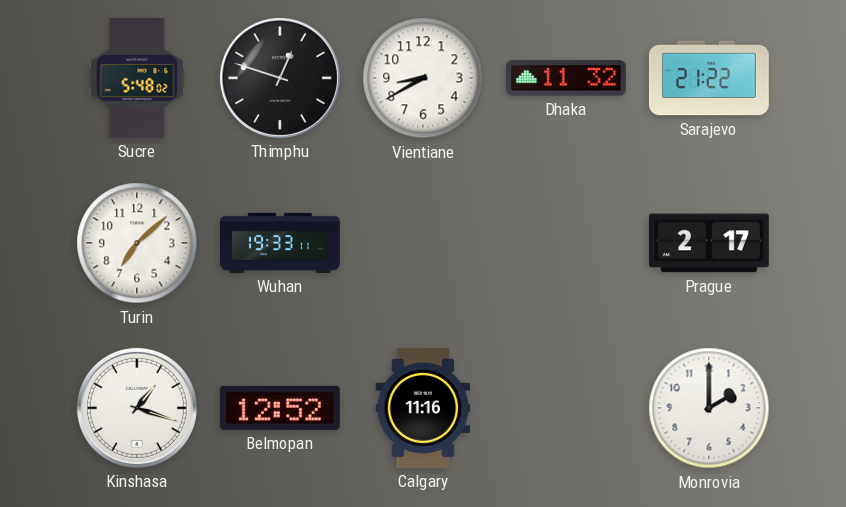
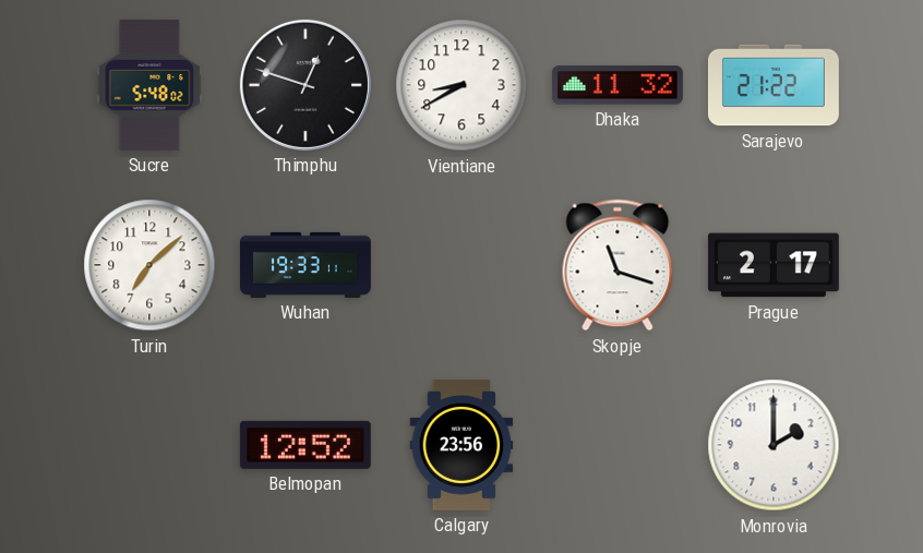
Skopje: none -> 11:18 (618, 265)
Kinshasa: 1:18 -> none (137, 408)
Calgary: 11:16 -> 23:56 (461, 445)
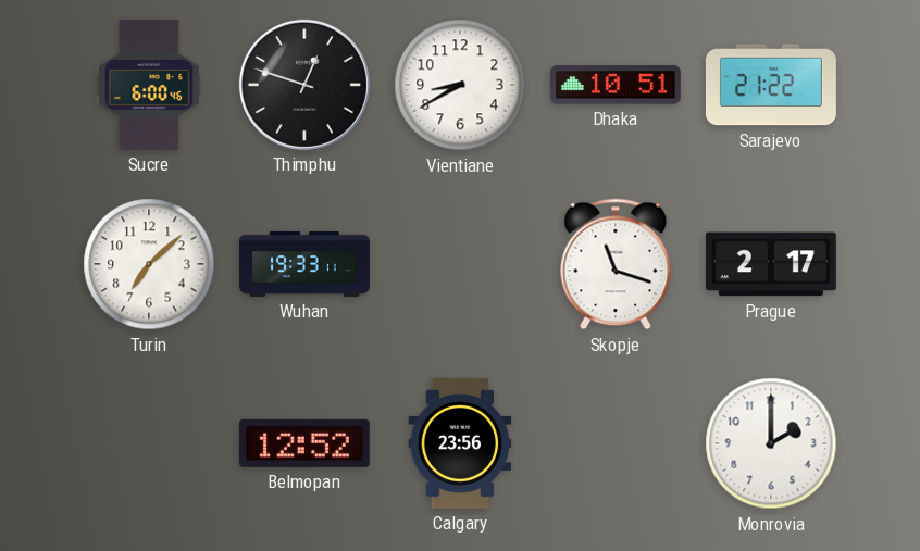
Sucre: 5:48 -> 6:00 (149, 85)
Dhaka: 11:32 -> 10:51 (616, 85)
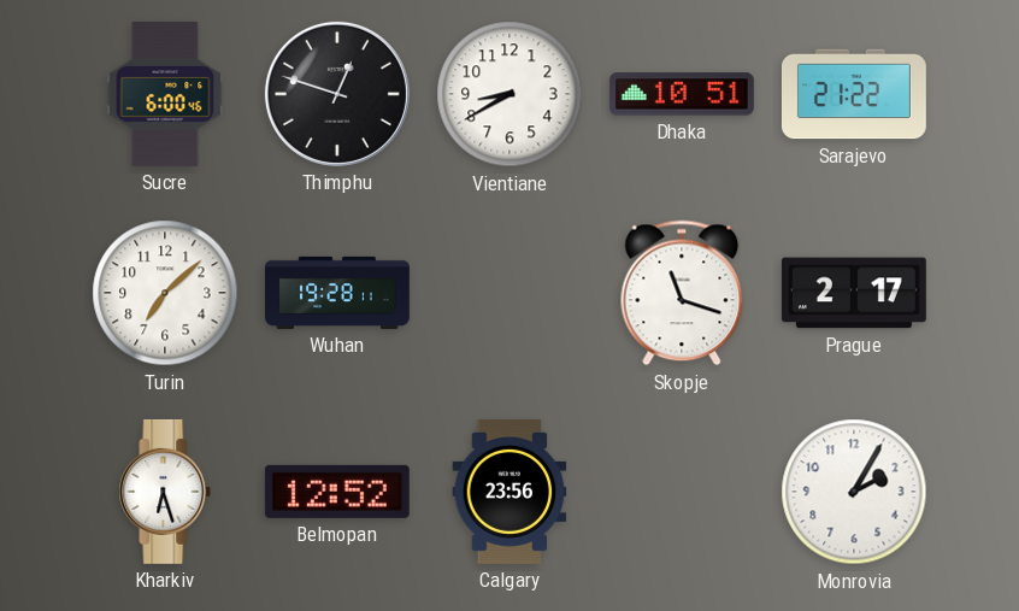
Wuhan: 19:33 -> 19:28 (338, 293)
Kharkiv: none -> 6:27 (165, 492)
Monrovia: 2:00 -> 2:05 (854, 492)
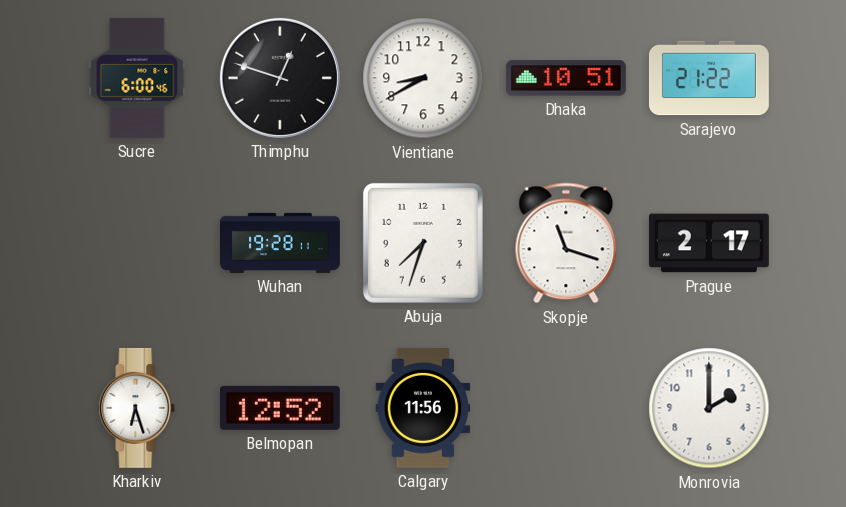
Turin: 7:08 -> none (165, 293)
Abuja: none -> 7:33 (423, 243)
Calgary: 23:56 -> 11:56 (423, 408)
Monrovia: 2:05 -> 2:00 (709, 408)
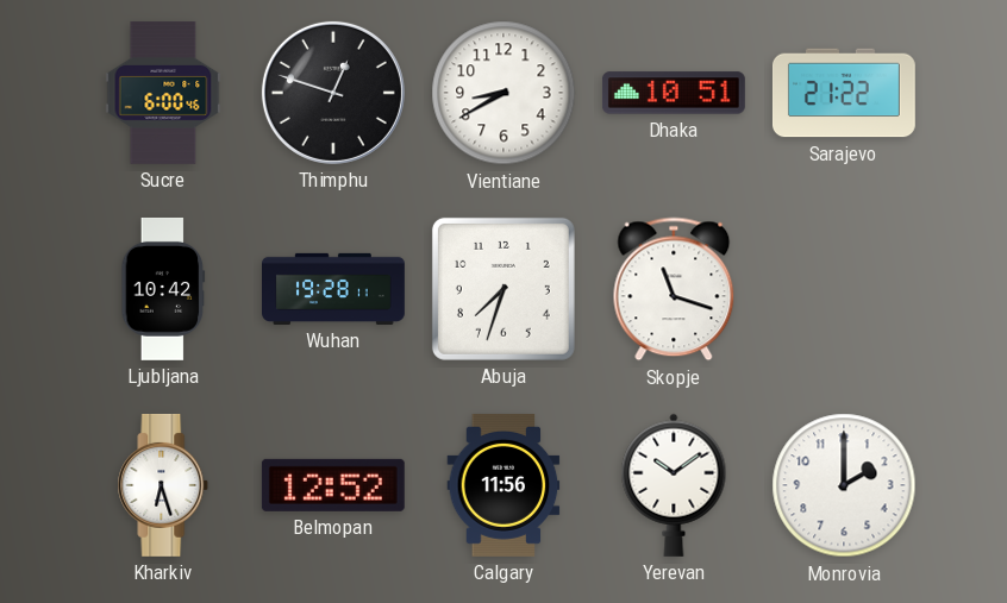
Ljubljana: none -> 10:42 (163, 289)
Prague: 2:17 -> none (709, 243)
Yerevan: none -> 10:09 (674, 485)
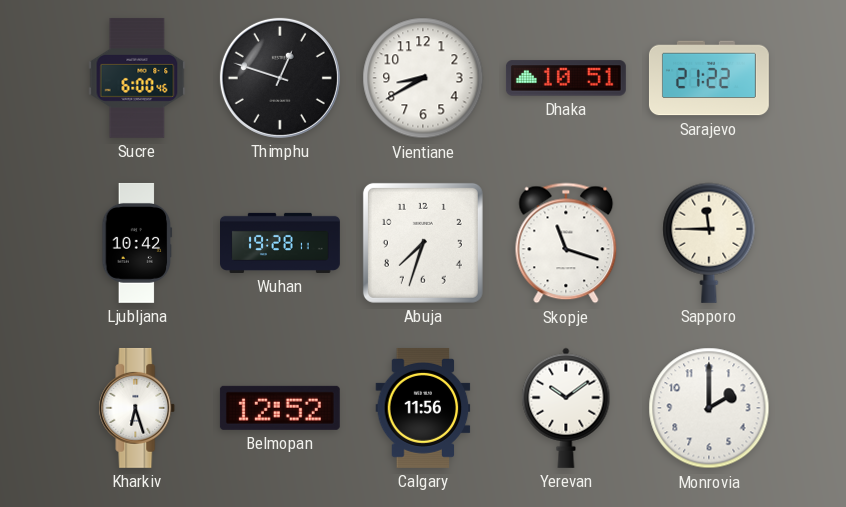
Sapporo: none -> 11:45 (709, 243)
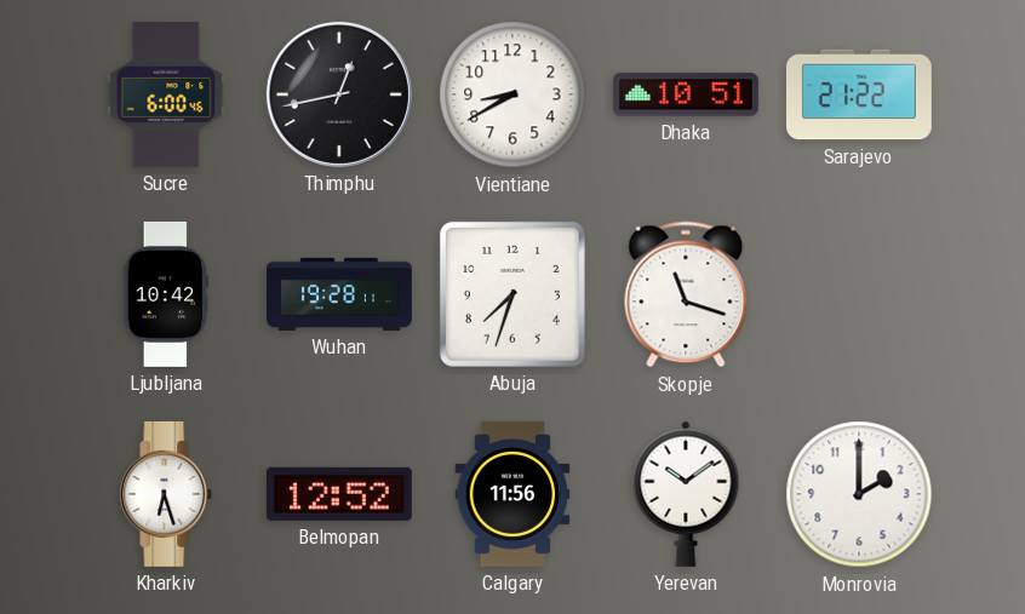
Thimphu: 12:48 -> 12:43 (339, 94)
Sapporo: 11:45 -> none (709, 243)
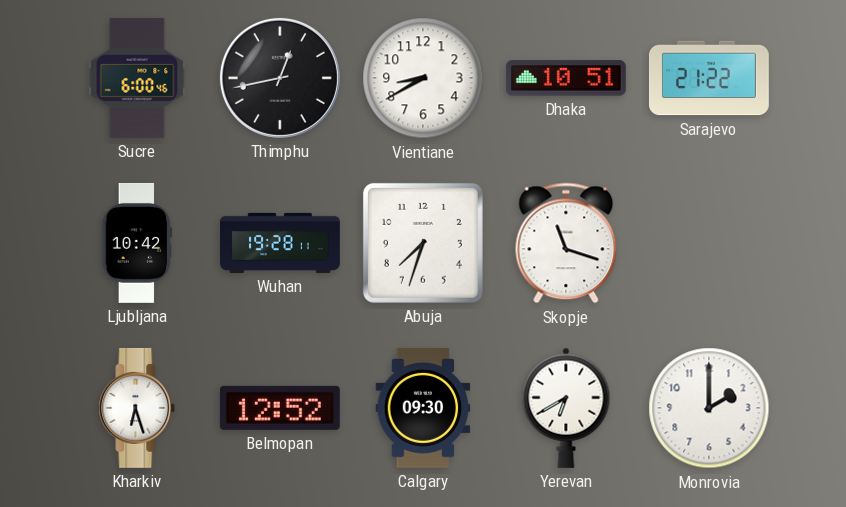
Calgary: 11:56 -> 09:30 (423, 408)
Yerevan: 10:09 -> 6:40 (566, 408)
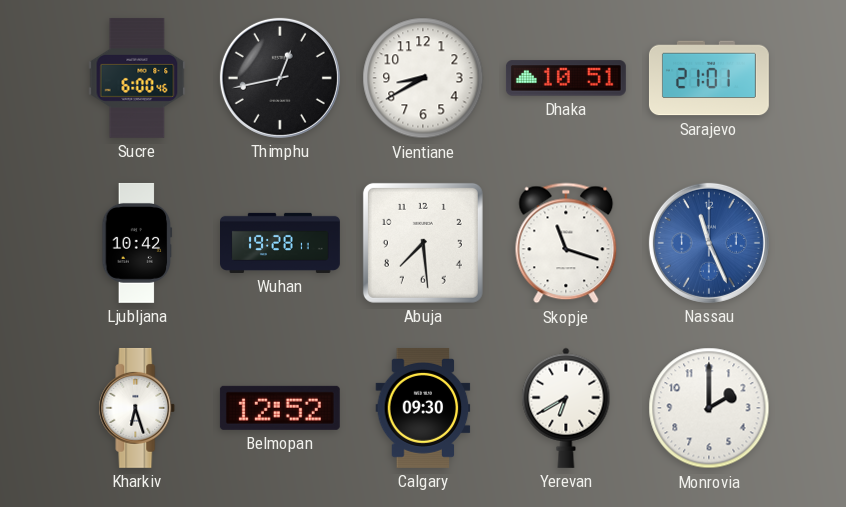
Sarajevo: 21:22 -> 21:01 (709, 78)
Abuja: 7:33 -> 7:29 (423, 243)
Nassau: none -> 11:26 (709, 243)
